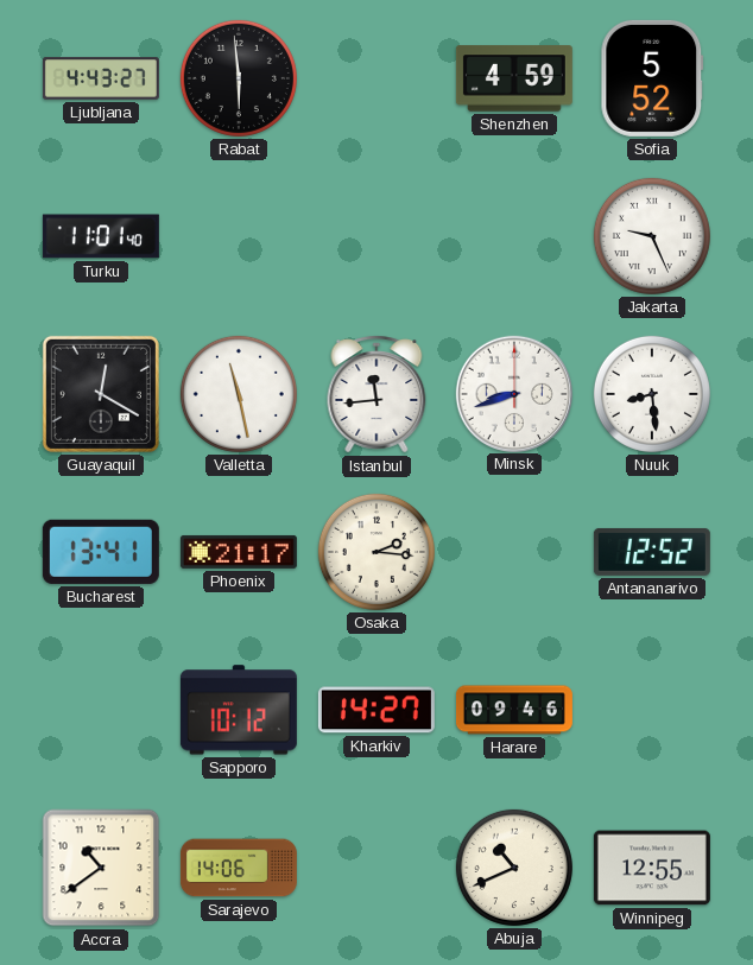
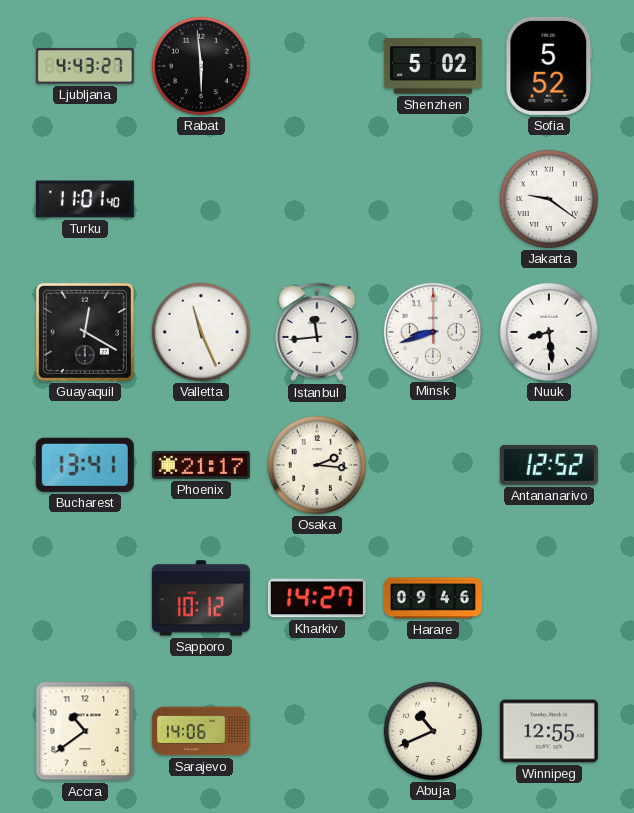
Shenzhen: 4:59 -> 5:02 (433, 66)
Jakarta: 9:26 -> 9:21 (549, 199)
Valletta: 11:28 -> 11:26 (201, 332)
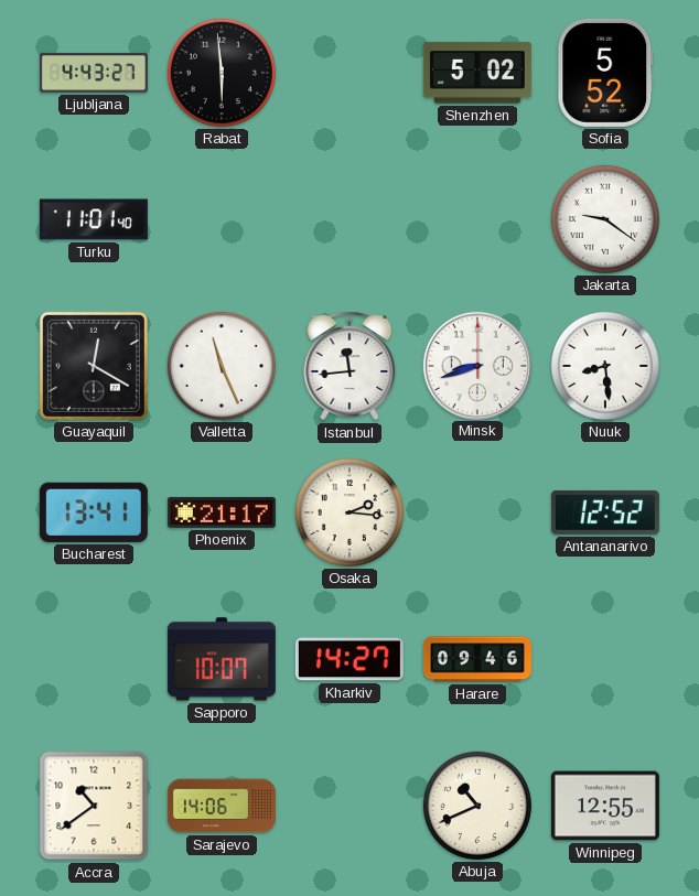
Sapporo: 10:12 -> 10:07 (222, 659)
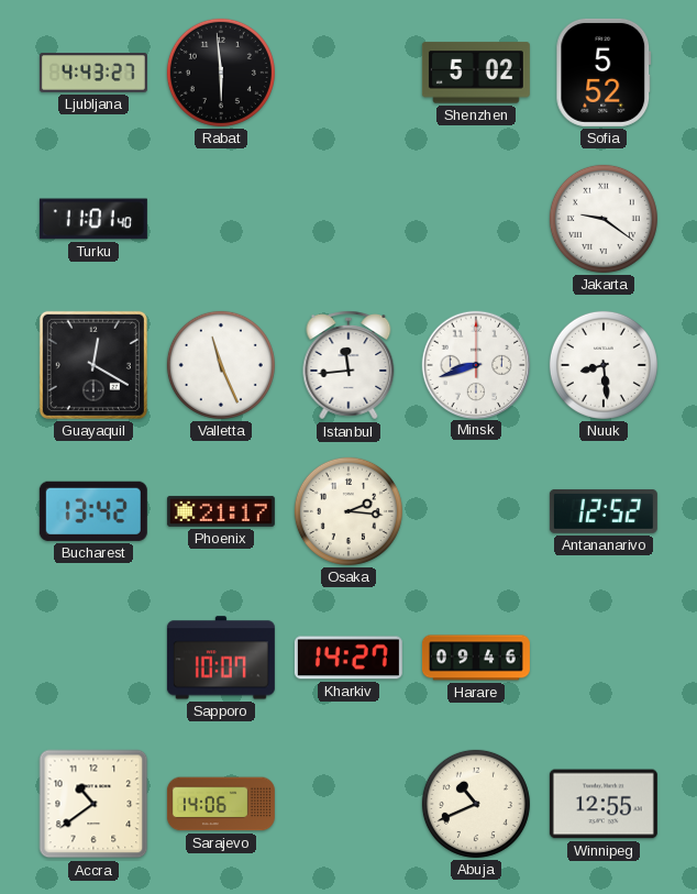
Bucharest: 13:41 -> 13:42 (93, 511)
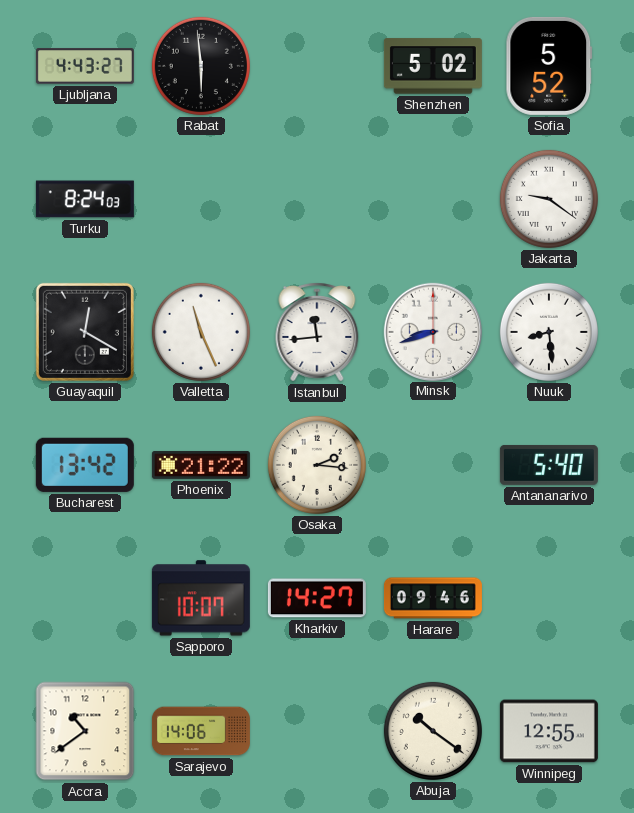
Turku: 11:01 -> 8:24 (85, 199)
Phoenix: 21:17 -> 21:22 (201, 465)
Antananarivo: 12:52 -> 5:40 (549, 465)
Abuja: 10:41 -> 10:21 (433, 731)
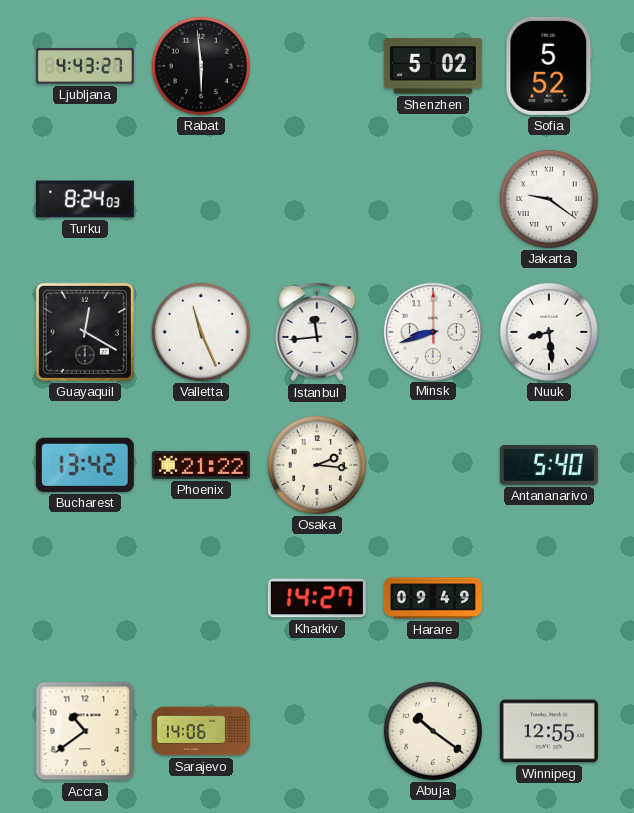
Sapporo: 10:07 -> none (201, 598)
Harare: 09:46 -> 09:49 (433, 598)
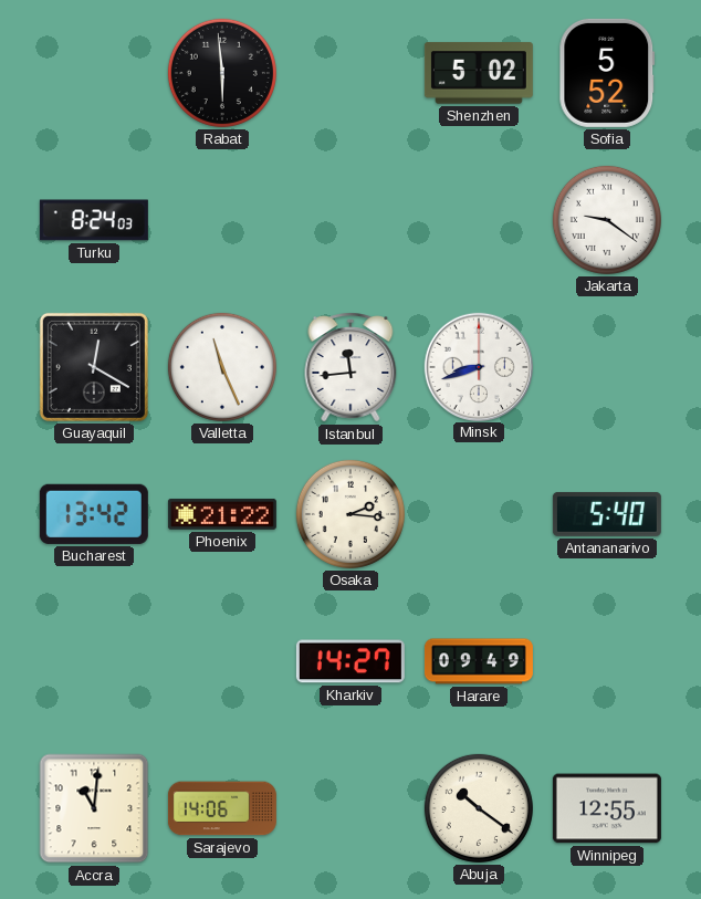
Ljubljana: 4:43 -> none (85, 66)
Nuuk: 8:29 -> none (549, 332)
Accra: 10:39 -> 11:01 (94, 808)
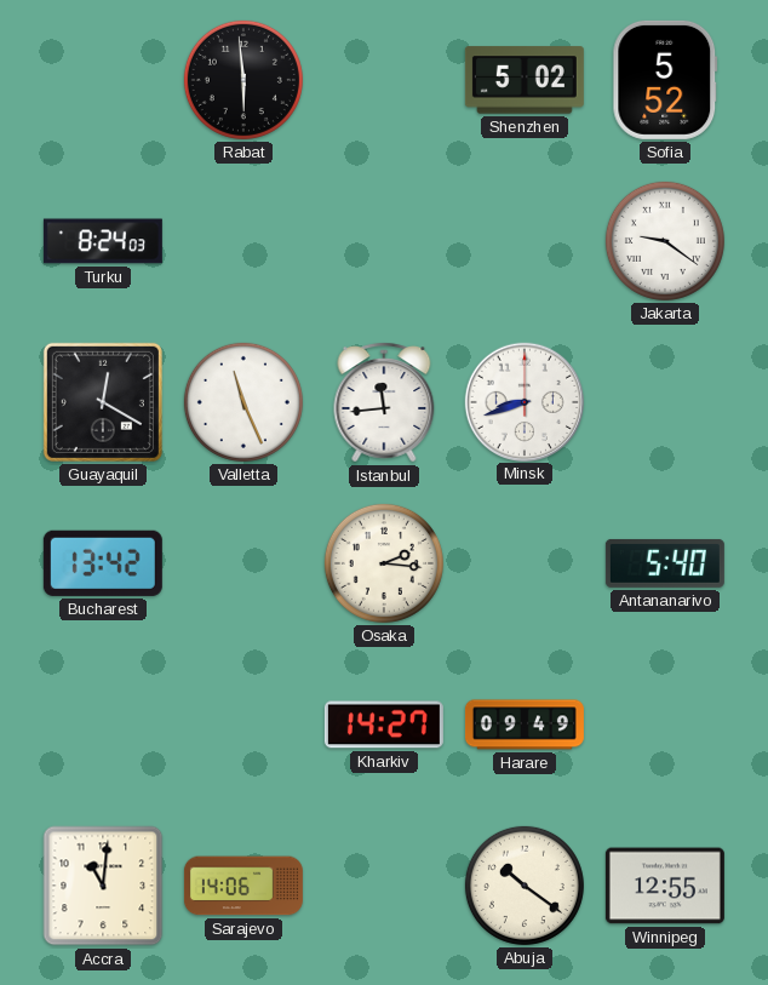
Phoenix: 21:22 -> none (222, 514)
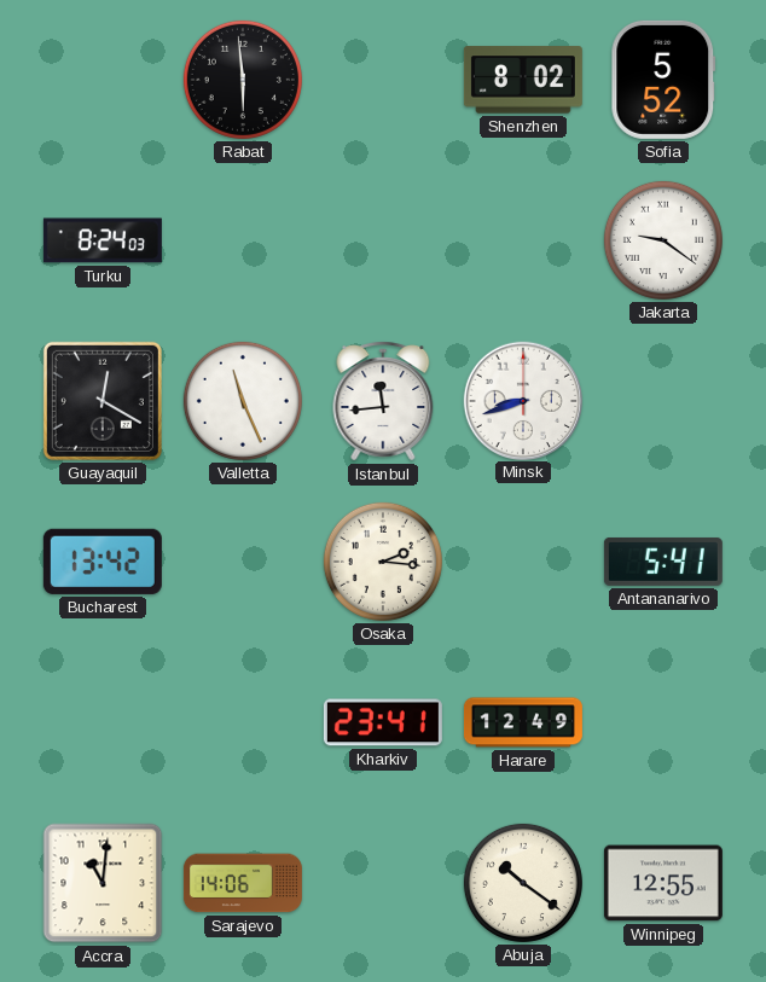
Shenzhen: 5:02 -> 8:02 (523, 80)
Antananarivo: 5:40 -> 5:41 (663, 562)
Kharkiv: 14:27 -> 23:41 (383, 722)
Harare: 09:49 -> 12:49 (523, 722)
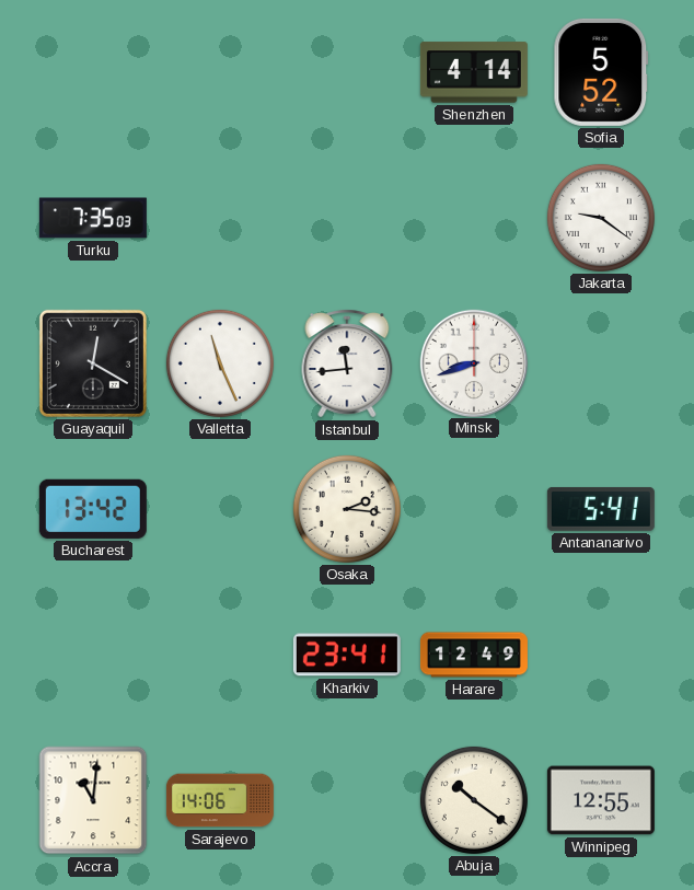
Rabat: 5:59 -> none (243, 80)
Shenzhen: 8:02 -> 4:14 (474, 72)
Turku: 8:24 -> 7:35 (93, 218)
